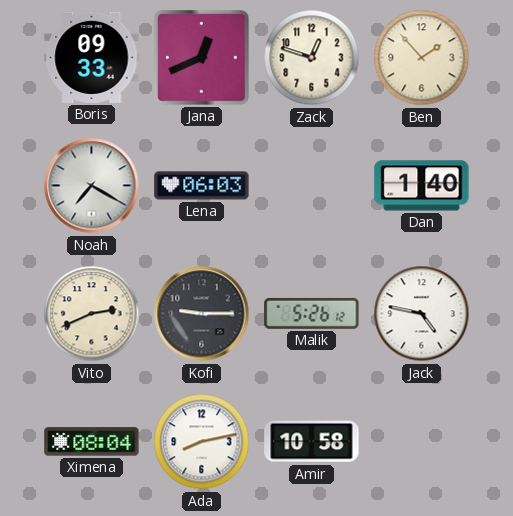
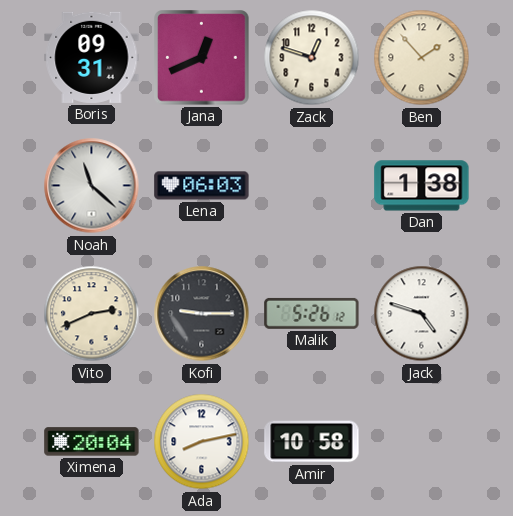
Boris: 09:33 -> 09:31 (92, 57)
Noah: 7:20 -> 11:22 (92, 186)
Dan: 1:40 -> 1:38 (422, 186)
Jack: 4:47 -> 4:48 (422, 314)
Ximena: 08:04 -> 20:04 (92, 442)
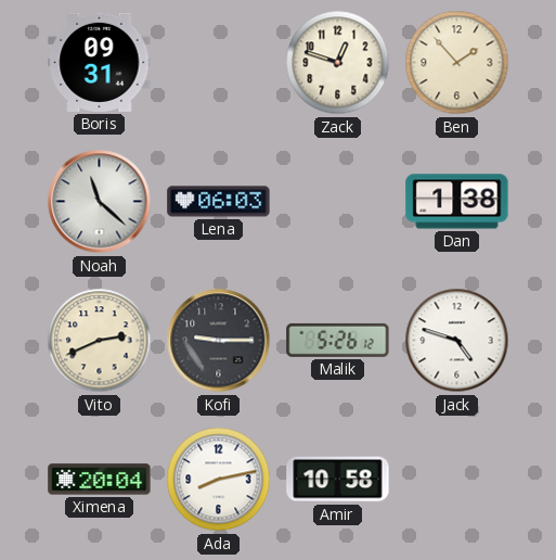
Jana: 12:41 -> none (202, 58)
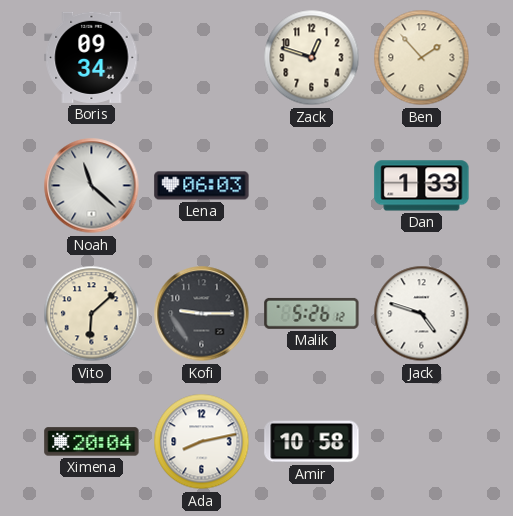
Boris: 09:31 -> 09:34 (92, 57)
Dan: 1:38 -> 1:33 (422, 186)
Vito: 2:41 -> 6:08 (92, 314)
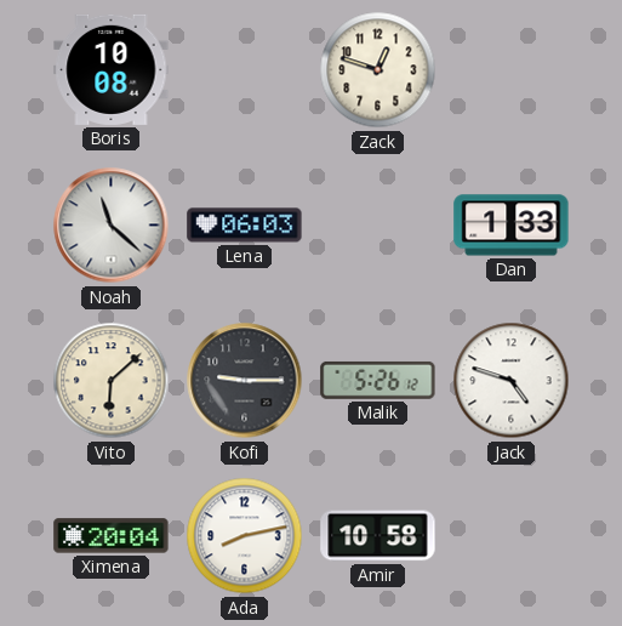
Boris: 09:34 -> 10:08 (112, 69)
Ben: 1:53 -> none (422, 58)
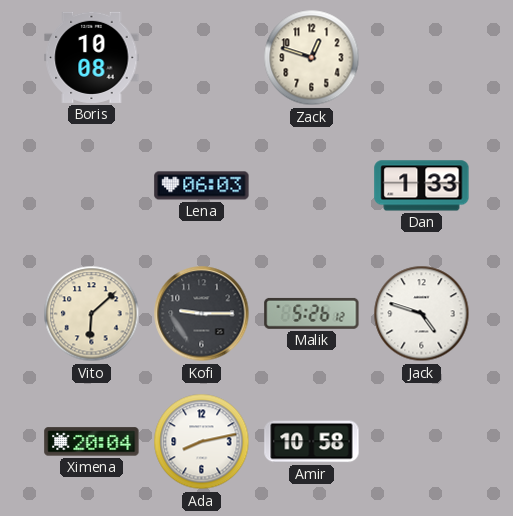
Noah: 11:22 -> none (112, 226)
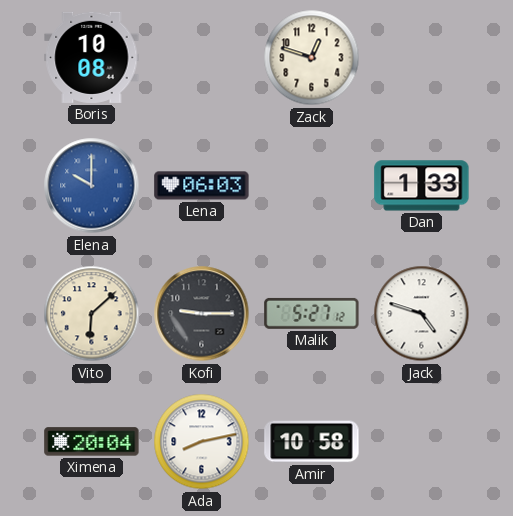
Elena: none -> 10:00 (92, 186)
Malik: 5:26 -> 5:27 (312, 313)
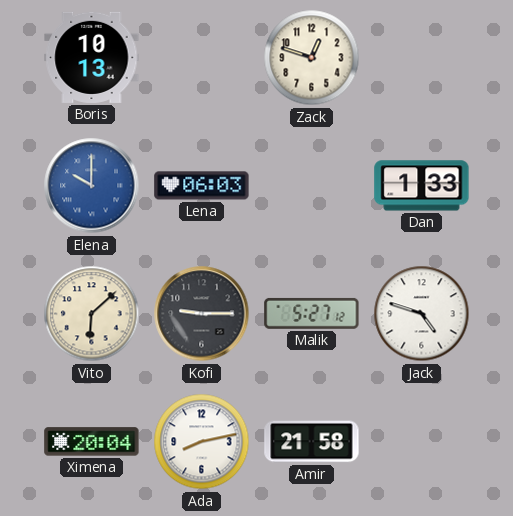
Boris: 10:08 -> 10:13 (92, 57)
Amir: 10:58 -> 21:58 (312, 442)
